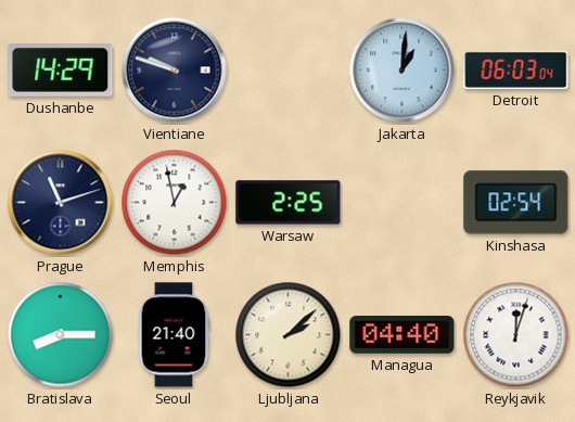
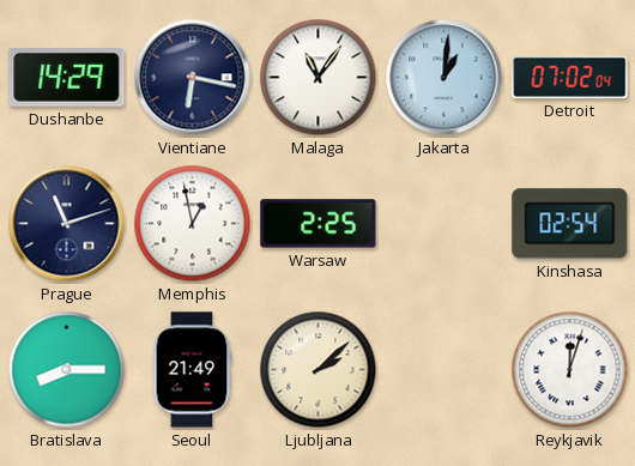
Vientiane: 9:48 -> 6:17 (193, 78)
Malaga: none -> 11:06 (319, 78)
Detroit: 06:03 -> 07:02 (570, 77)
Seoul: 21:40 -> 21:49 (192, 370)
Managua: 04:40 -> none (403, 335)
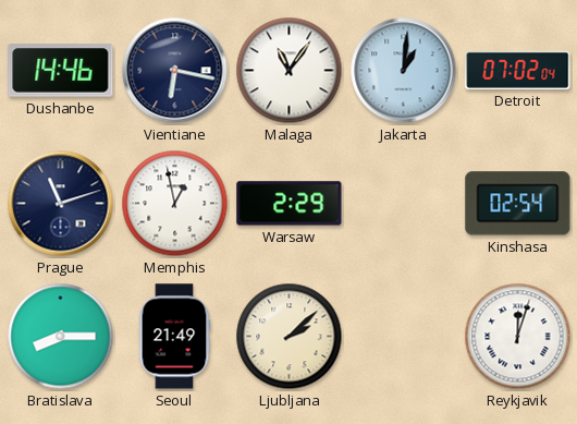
Dushanbe: 14:29 -> 14:46 (61, 71)
Warsaw: 2:25 -> 2:29 (290, 204)
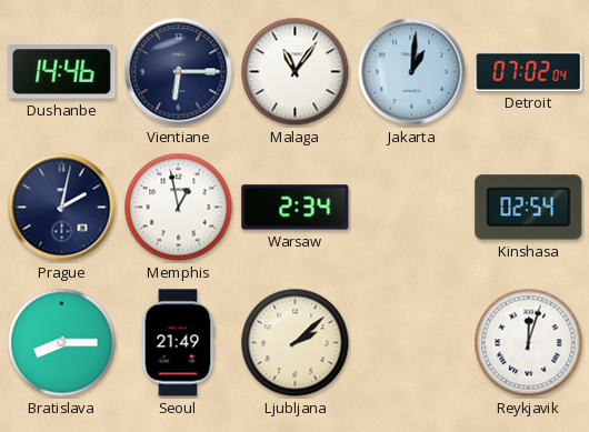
Vientiane: 6:17 -> 6:15 (179, 72)
Prague: 11:12 -> 2:02 (62, 208)
Warsaw: 2:29 -> 2:34 (296, 208)
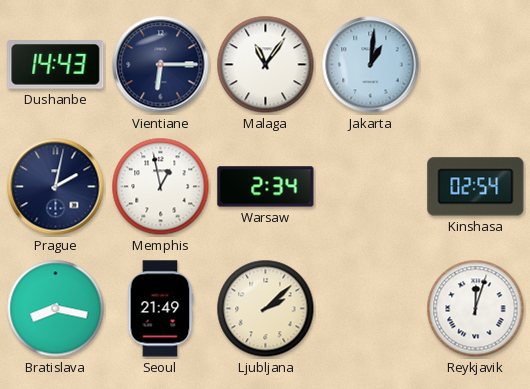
Dushanbe: 14:46 -> 14:43 (56, 65)
Detroit: 07:02 -> none (529, 71)
Bratislava: 8:15 -> 8:17 (56, 309)
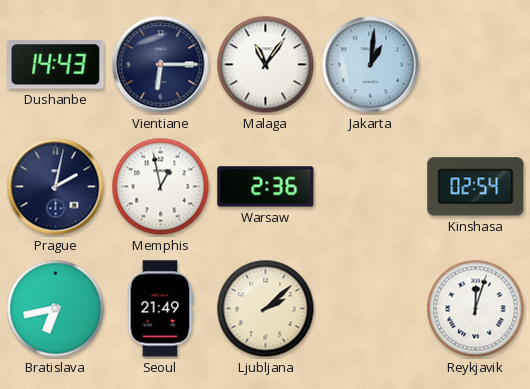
Warsaw: 2:34 -> 2:36 (266, 187)
Bratislava: 8:17 -> 6:43 (56, 309)
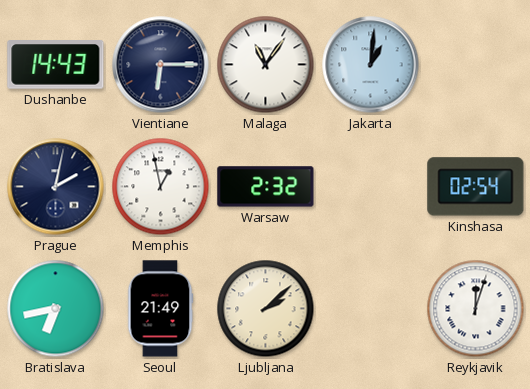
Warsaw: 2:36 -> 2:32 (266, 187)
